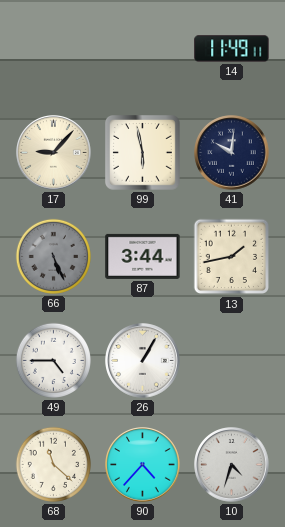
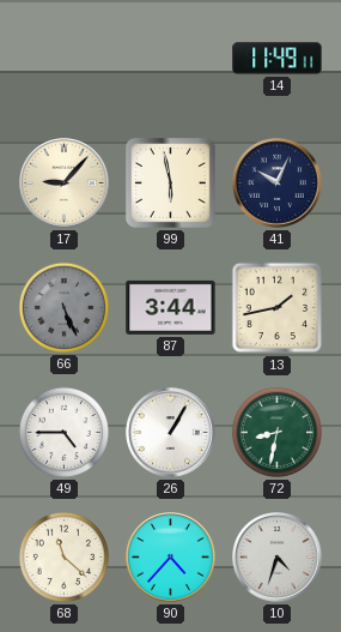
41: 10:01 -> 10:04 (278, 183)
72: none -> 8:32 (276, 432)
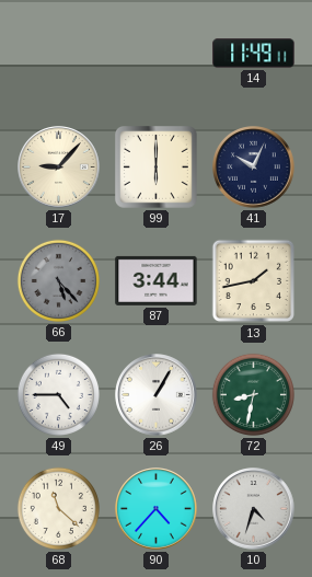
99: 5:58 -> 6:00 (157, 168)
66: 5:26 -> 5:23 (58, 280)
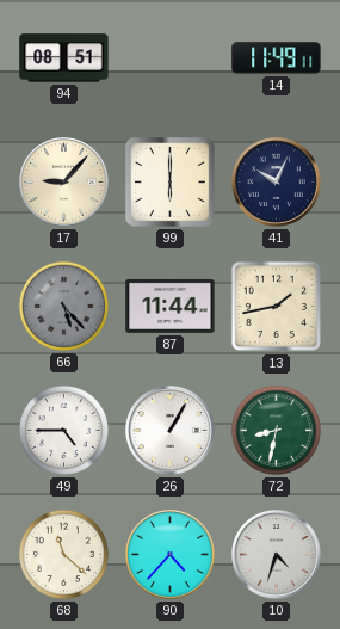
94: none -> 08:51 (64, 58)
87: 3:44 -> 11:44 (171, 306)
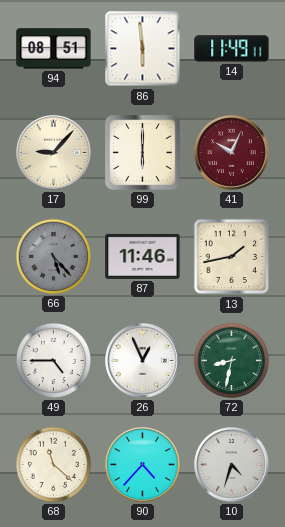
86: none -> 5:59 (143, 49)
41 dial: navy -> burgundy (232, 153)
87: 11:44 -> 11:46 (143, 256)
26: 1:05 -> 12:56 (143, 361)
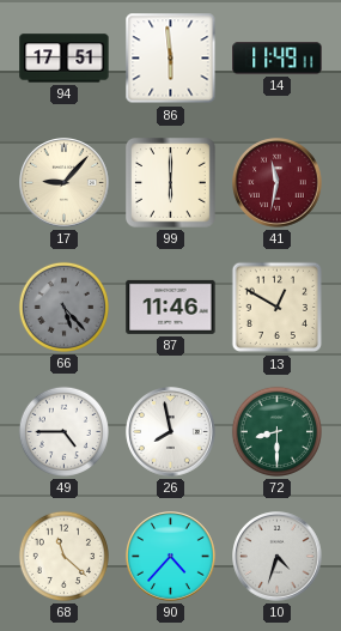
94: 08:51 -> 17:51 (65, 59)
41: 10:04 -> 11:32 (278, 183)
13: 1:43 -> 12:50 (278, 308)
26: 12:56 -> 7:58 (171, 432)
72: 8:32 -> 8:30 (276, 431)
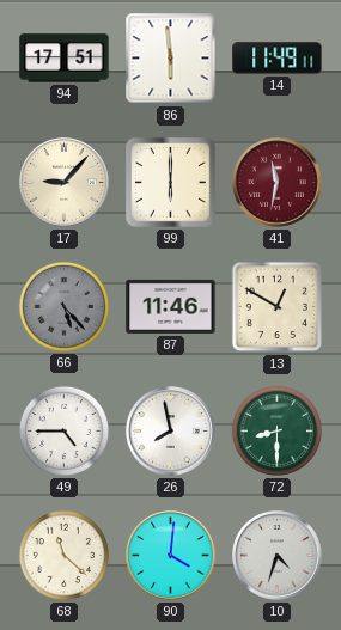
90: 4:37 -> 4:01 (171, 556)
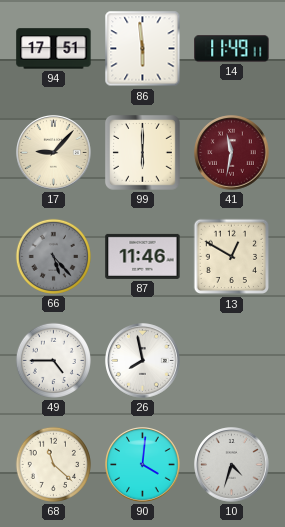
72: 8:30 -> none (276, 430)
